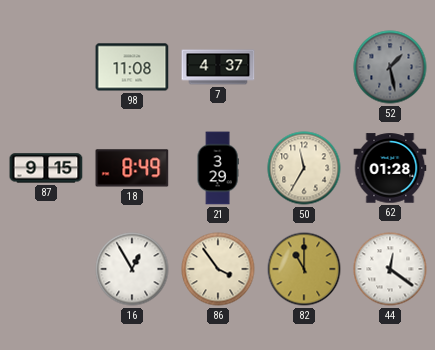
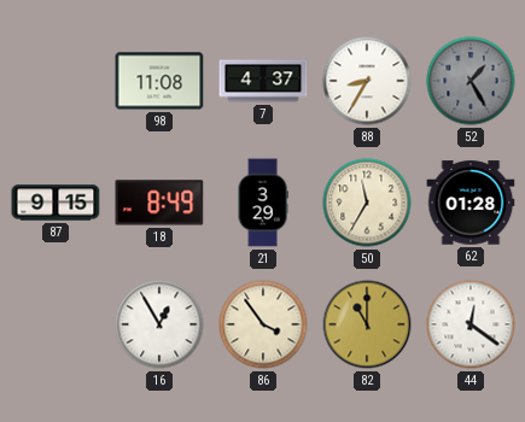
88: none -> 8:35 (367, 81)
52: 1:28 -> 1:25 (471, 81)
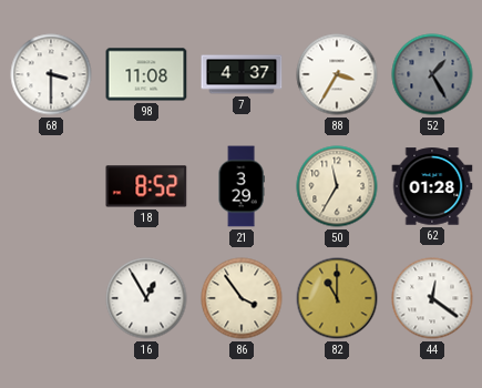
68: none -> 3:30 (51, 74)
88: 8:35 -> 3:35 (337, 74)
87: 9:15 -> none (56, 203)
18: 8:49 -> 8:52 (146, 186)
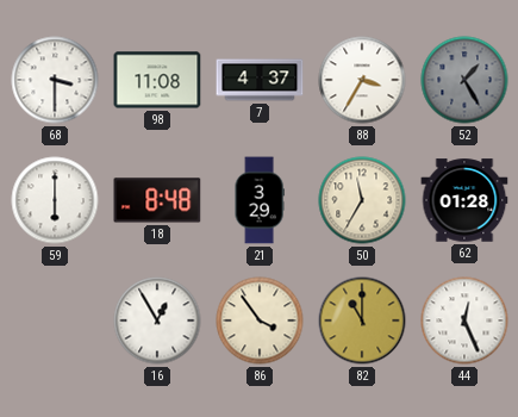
59: none -> 6:00 (55, 200)
18: 8:52 -> 8:48 (157, 200)
44: 12:21 -> 12:26 (464, 320)
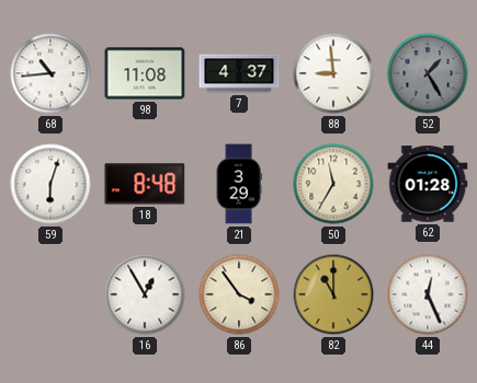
68: 3:30 -> 10:44 (50, 73)
88: 3:35 -> 8:59 (333, 73)
59: 6:00 -> 6:03 (50, 184)
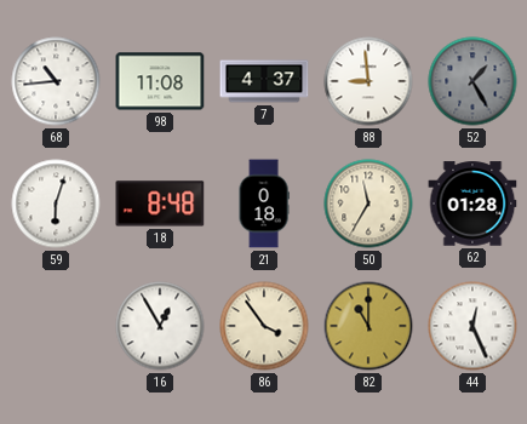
21: 3:29 -> 0:18 (264, 204)
